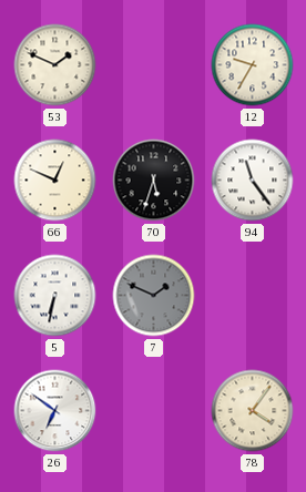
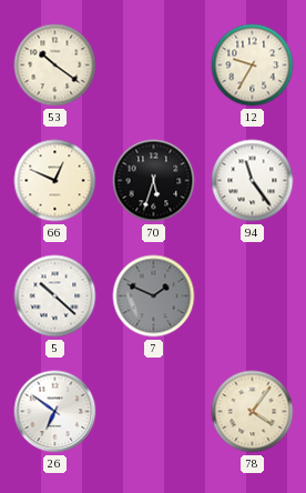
53: 1:49 -> 10:21 (55, 66)
5: 6:32 -> 10:22 (55, 296)
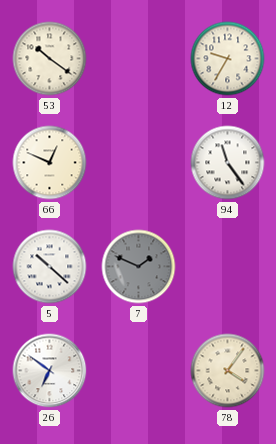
70: 5:33 -> none (154, 181)
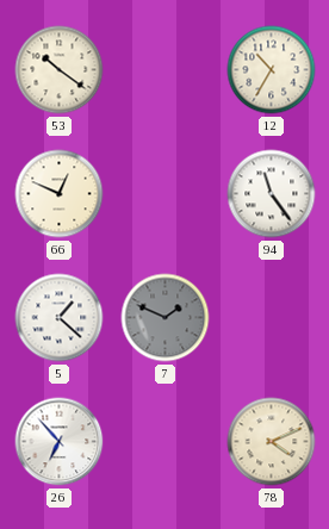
12: 9:35 -> 10:35 (272, 70)
5: 10:22 -> 1:22 (60, 318)
26: 6:51 -> 6:53 (60, 442)
78: 4:06 -> 4:11 (272, 442)
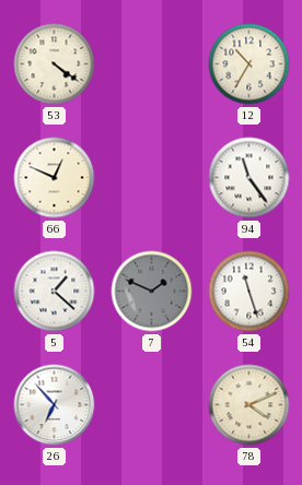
53: 10:21 -> 4:21 (55, 64)
54: none -> 11:27 (249, 292)
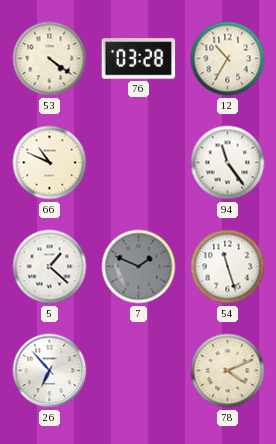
76: none -> 03:28 (139, 59)
66: 12:49 -> 10:49 (50, 163)
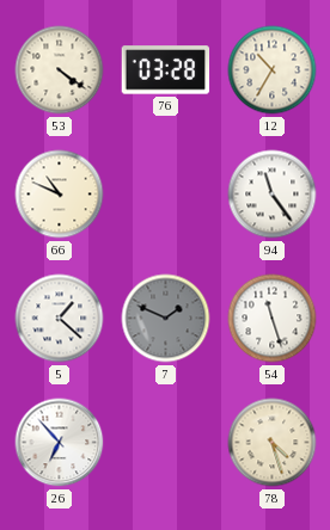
78: 4:11 -> 4:27 (273, 443)
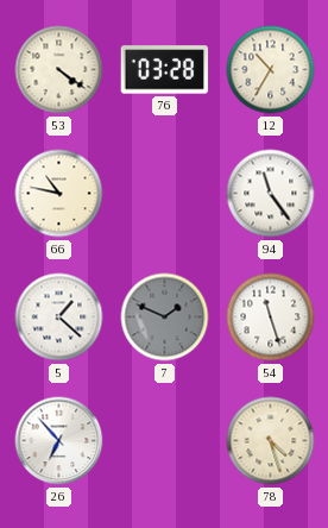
66: 10:49 -> 10:47 (59, 194)
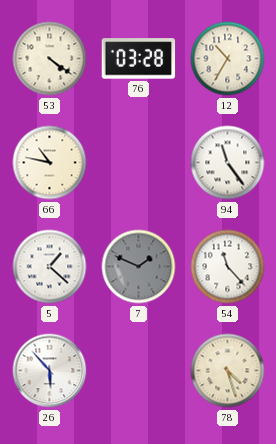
54: 11:27 -> 11:23 (228, 267)
26: 6:53 -> 5:53 (50, 371)
